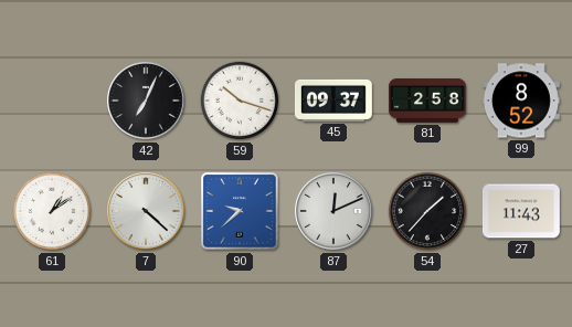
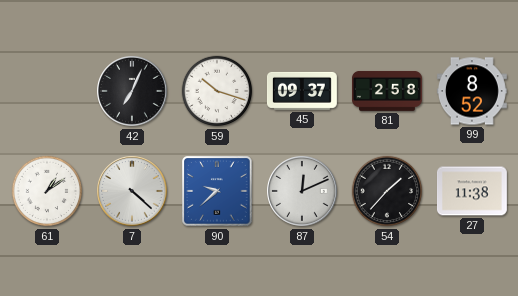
27: 11:43 -> 11:38 (472, 191)
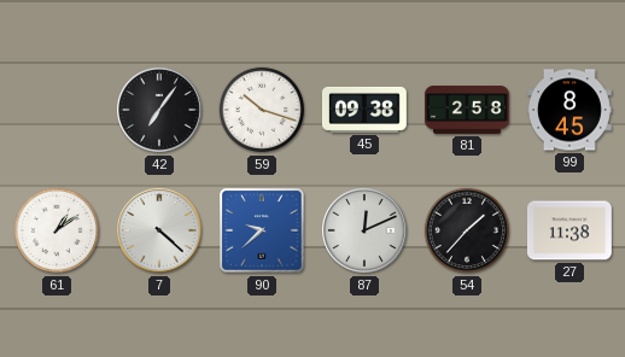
42: 7:04 -> 7:06 (159, 110)
45: 09:37 -> 09:38 (364, 110)
99: 8:52 -> 8:45 (569, 110)
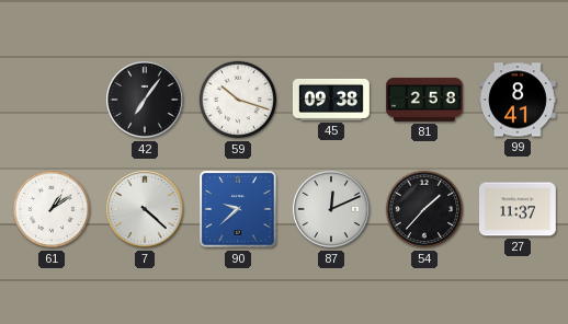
99: 8:45 -> 8:41 (518, 100)
27: 11:38 -> 11:37 (518, 209)
